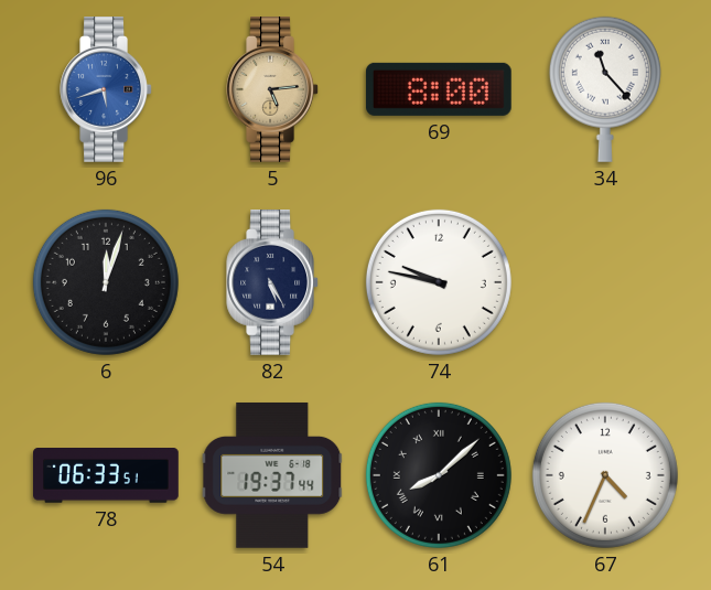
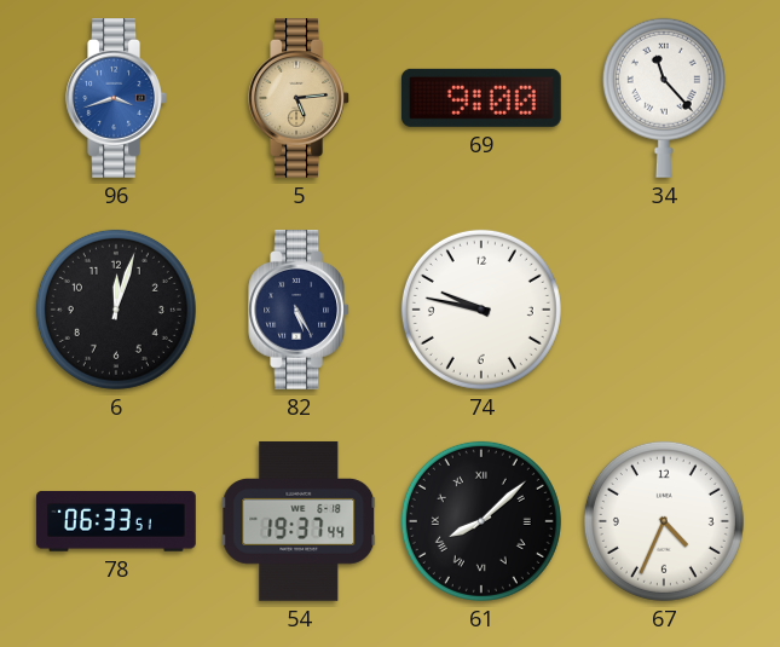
96: 5:42 -> 3:42 (116, 99)
69: 8:00 -> 9:00 (481, 98)
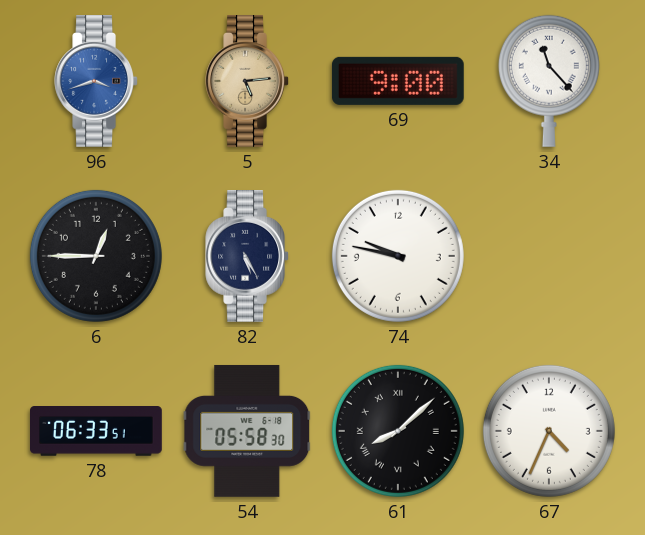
6: 12:03 -> 12:45 (96, 256)
54: 19:37 -> 05:58 (247, 431)
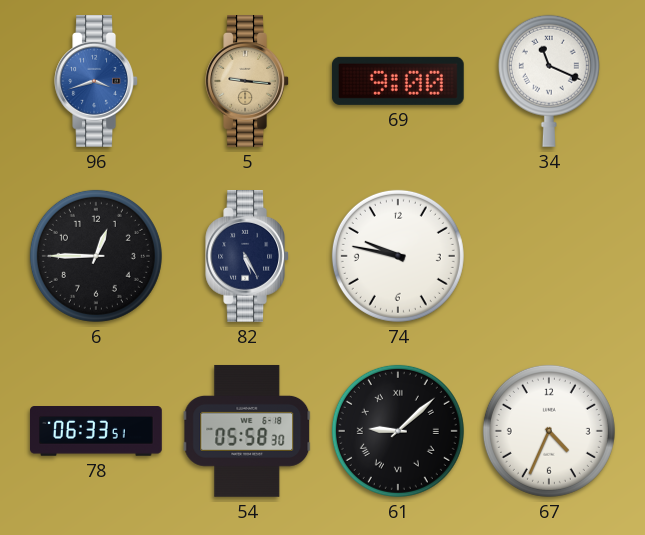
5: 5:14 -> 9:16 (247, 82)
34: 11:23 -> 11:19 (549, 81)
61: 8:08 -> 9:08 (398, 431)
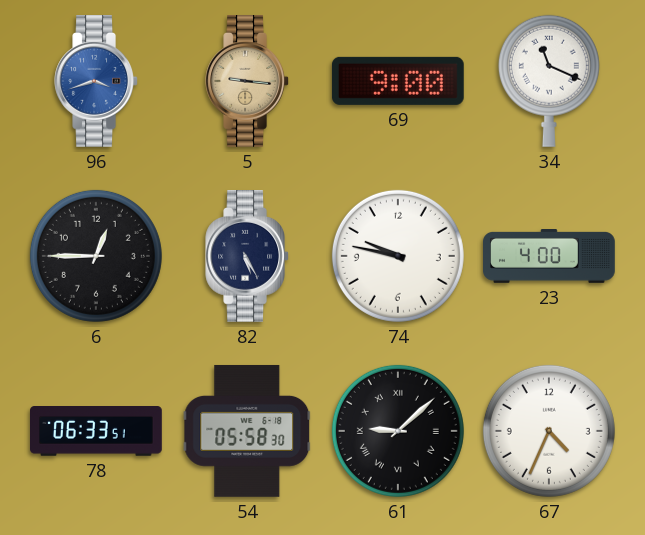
23: none -> 4:00 (550, 257)
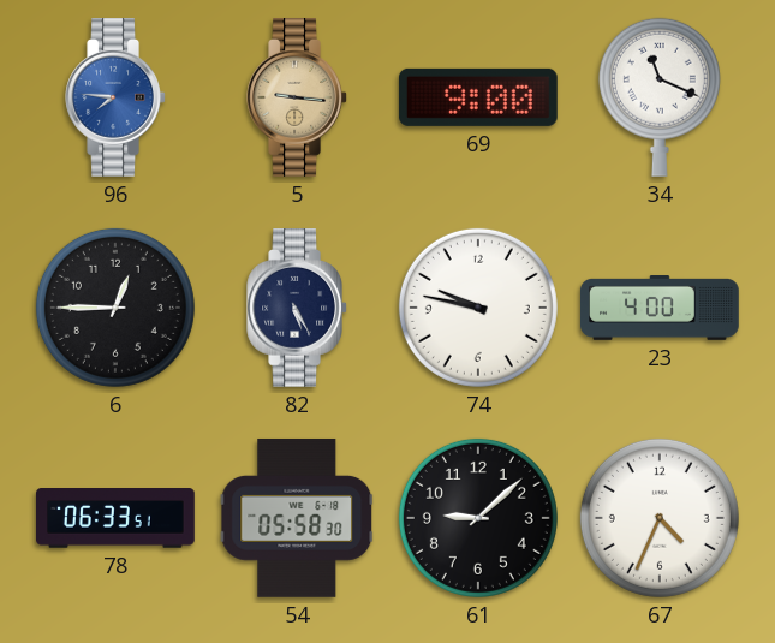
96: 3:42 -> 7:46 (115, 99)
61 numerals: Roman -> Arabic (478, 518)
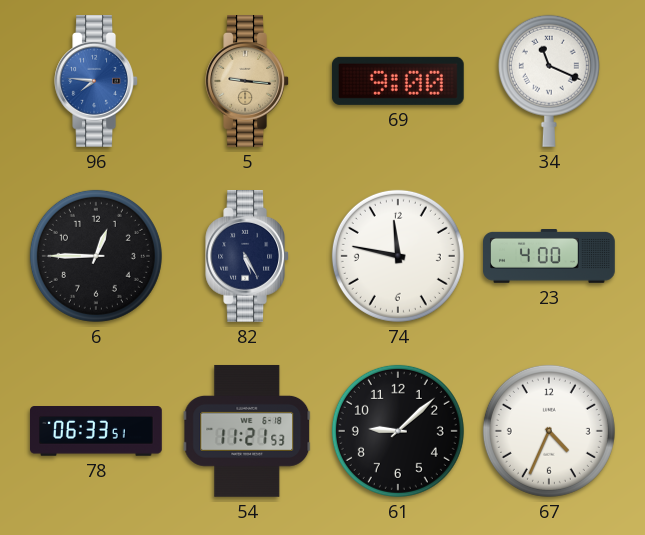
74: 9:47 -> 11:47 (398, 256)
54: 05:58 -> 11:21 (247, 431)
